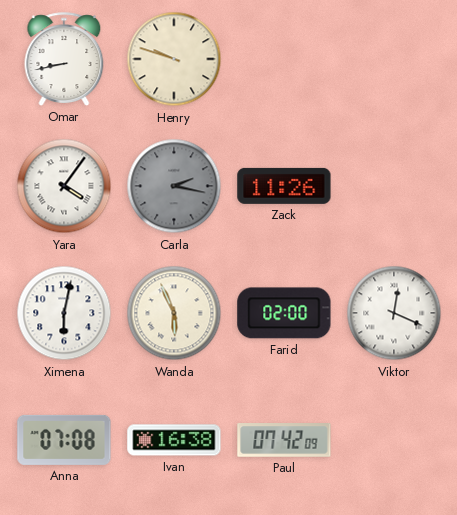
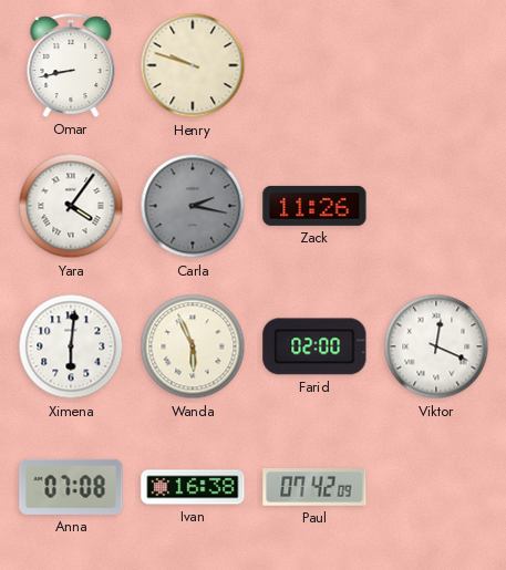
Ximena: 6:02 -> 6:01 (71, 346)
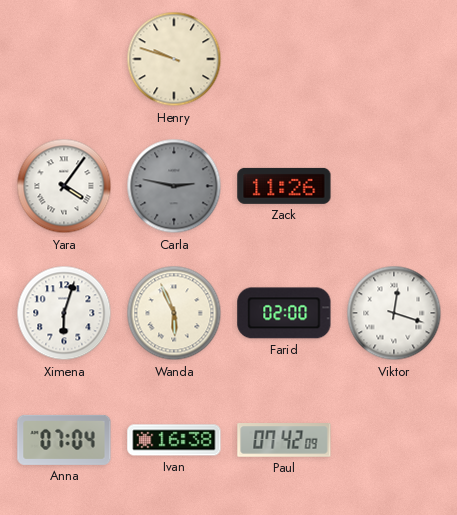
Omar: 8:43 -> none (71, 65)
Carla: 2:17 -> 2:47 (174, 186)
Ximena: 6:01 -> 6:03 (64, 313)
Viktor: 12:19 -> 12:18 (394, 313)
Anna: 07:08 -> 07:04 (64, 440)
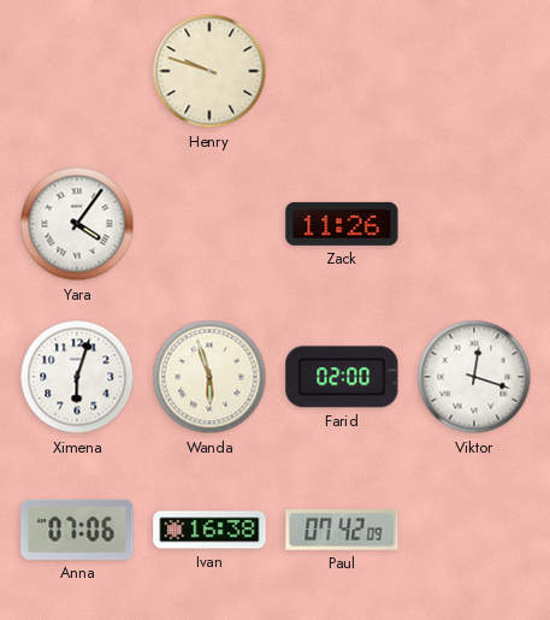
Carla: 2:47 -> none (174, 186)
Wanda: 5:56 -> 5:57 (209, 377)
Anna: 07:04 -> 07:06 (77, 530)
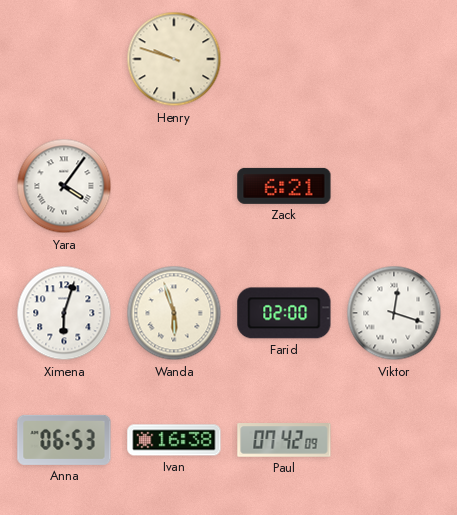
Zack: 11:26 -> 6:21 (284, 186)
Anna: 07:06 -> 06:53 (64, 440)
